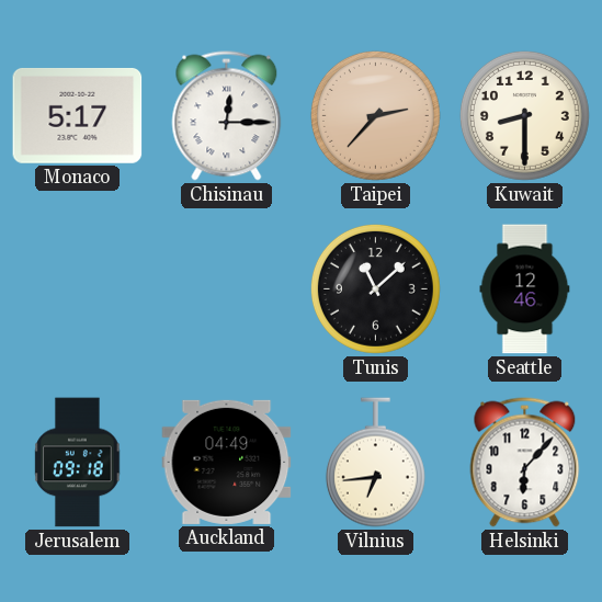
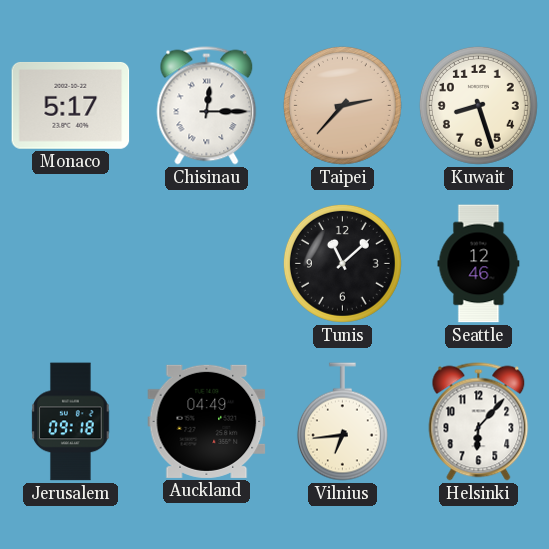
Kuwait: 8:30 -> 8:27 (478, 105)
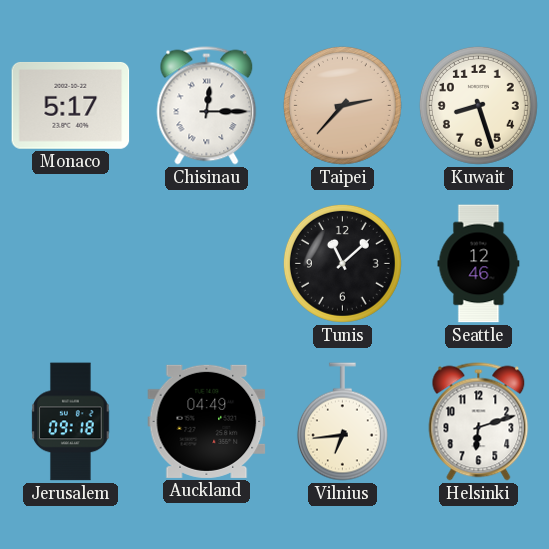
Helsinki: 6:07 -> 6:12 (479, 422)
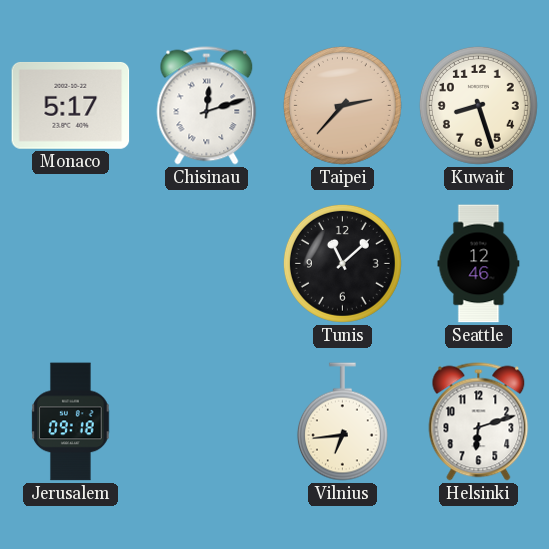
Chisinau: 12:15 -> 12:12 (207, 106)
Auckland: 04:49 -> none (207, 421)
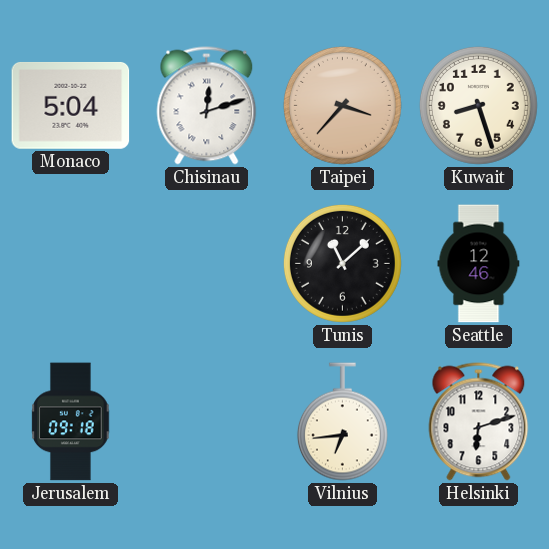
Monaco: 5:17 -> 5:04 (71, 105)
Taipei: 2:37 -> 3:37 (342, 105)
